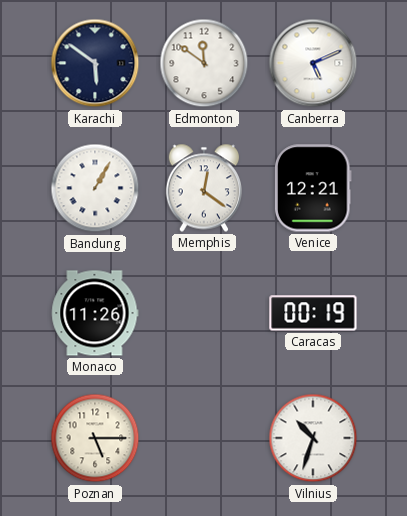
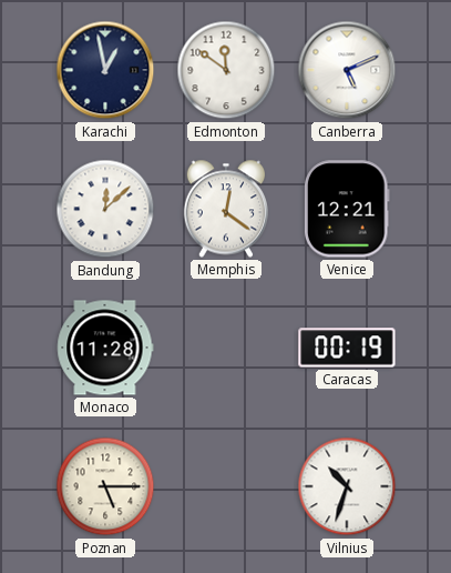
Karachi: 5:51 -> 12:58 (105, 70)
Bandung: 1:05 -> 12:08 (105, 209)
Monaco: 11:26 -> 11:28 (105, 348)
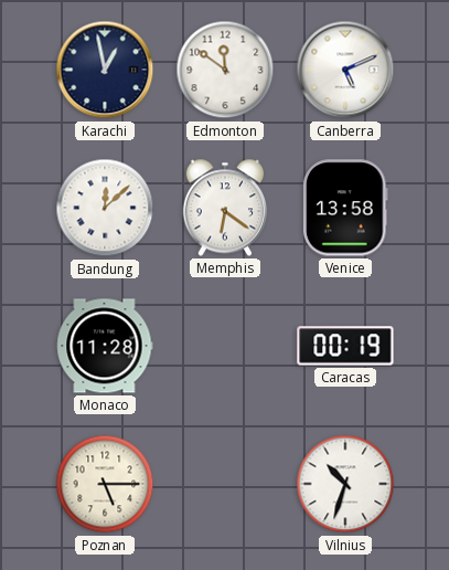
Memphis: 12:21 -> 6:21 (225, 208)
Venice: 12:21 -> 13:58 (345, 208)
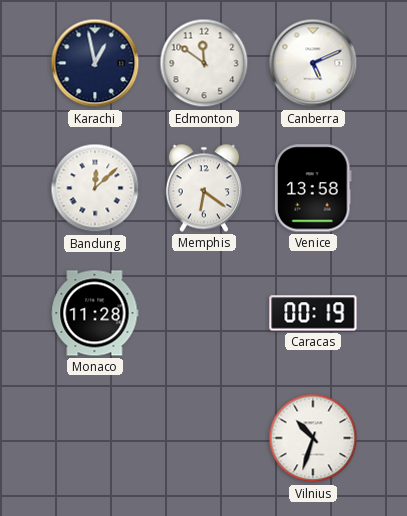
Poznan: 5:15 -> none (105, 484)
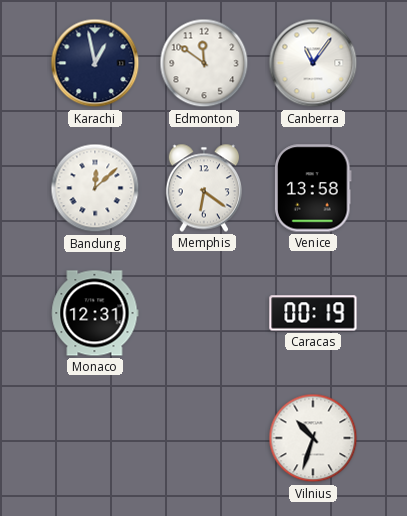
Canberra: 5:11 -> 11:06 (313, 63)
Monaco: 11:28 -> 12:31 (95, 313)
